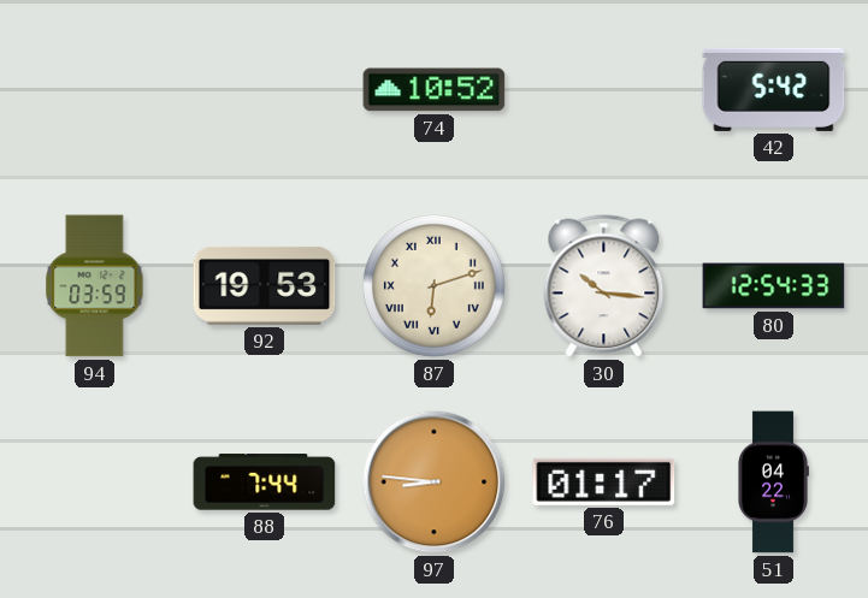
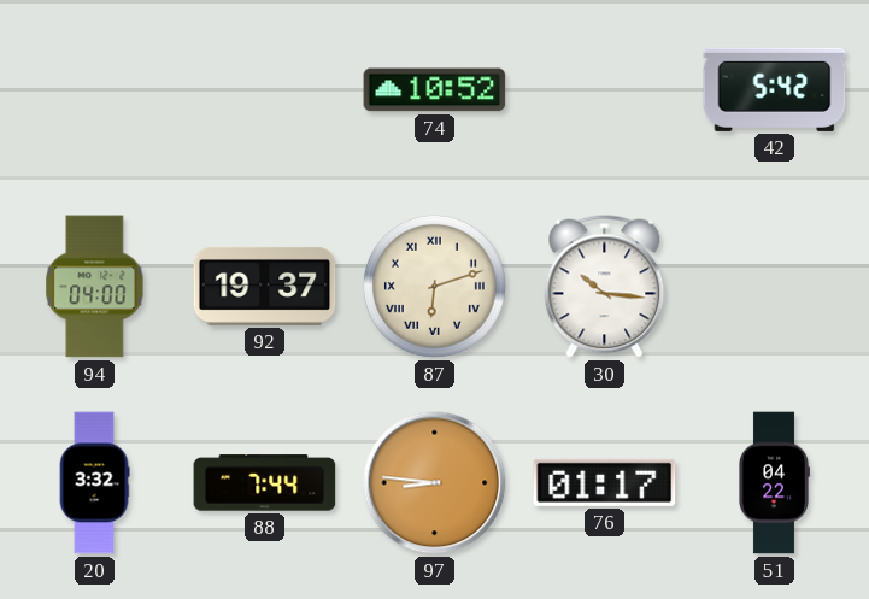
94: 03:59 -> 04:00 (95, 287)
92: 19:53 -> 19:37 (265, 286)
80: 12:54 -> none (774, 286)
20: none -> 3:32 (94, 483)
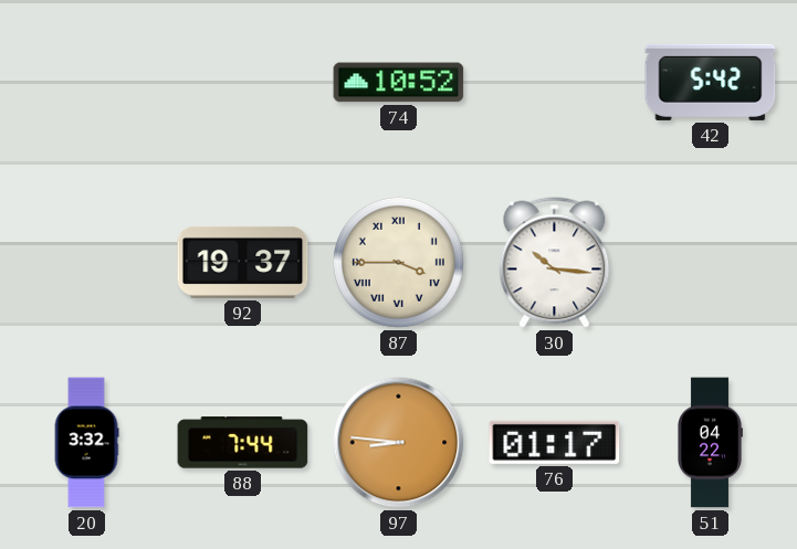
94: 04:00 -> none (95, 287)
87: 6:12 -> 3:45 (398, 262)
